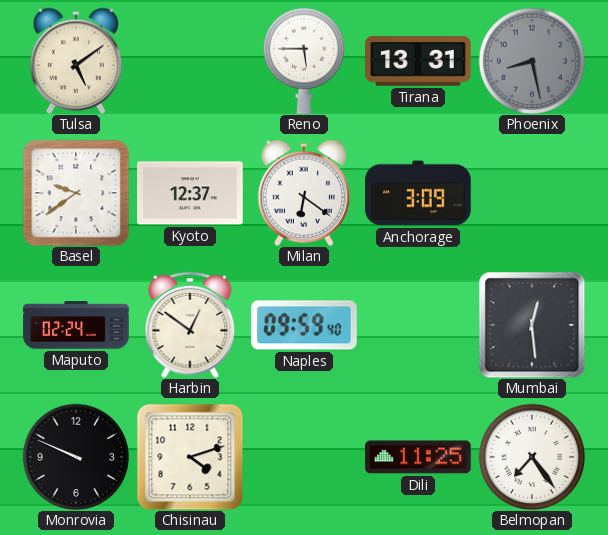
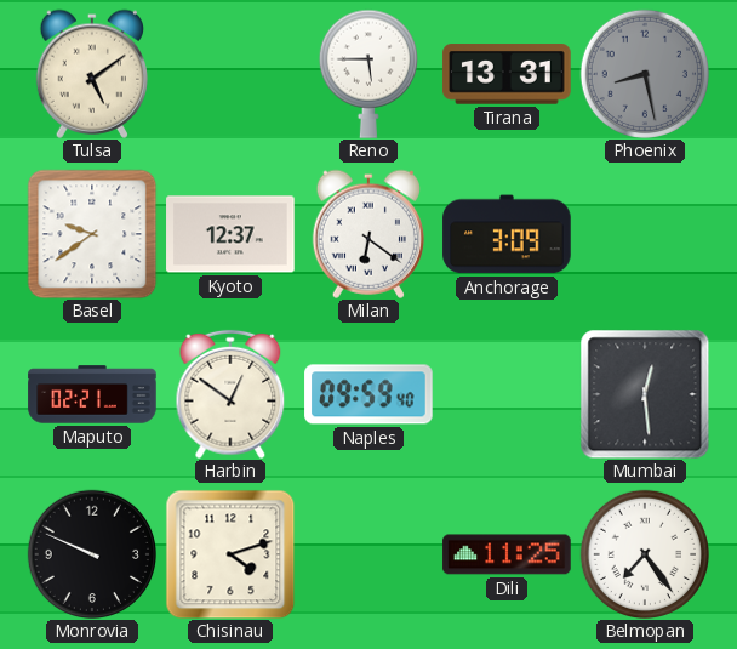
Maputo: 02:24 -> 02:21 (92, 394)
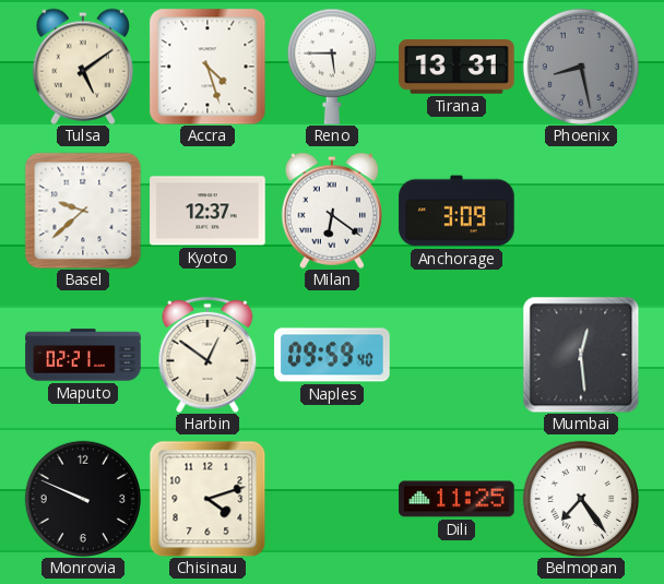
Accra: none -> 4:27 (207, 67)
Basel: 9:39 -> 9:38 (83, 211)
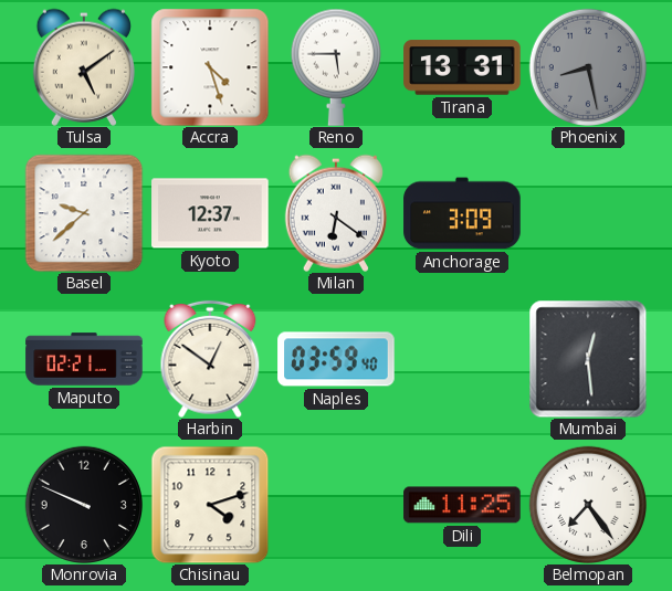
Naples: 09:59 -> 03:59 (336, 359)
